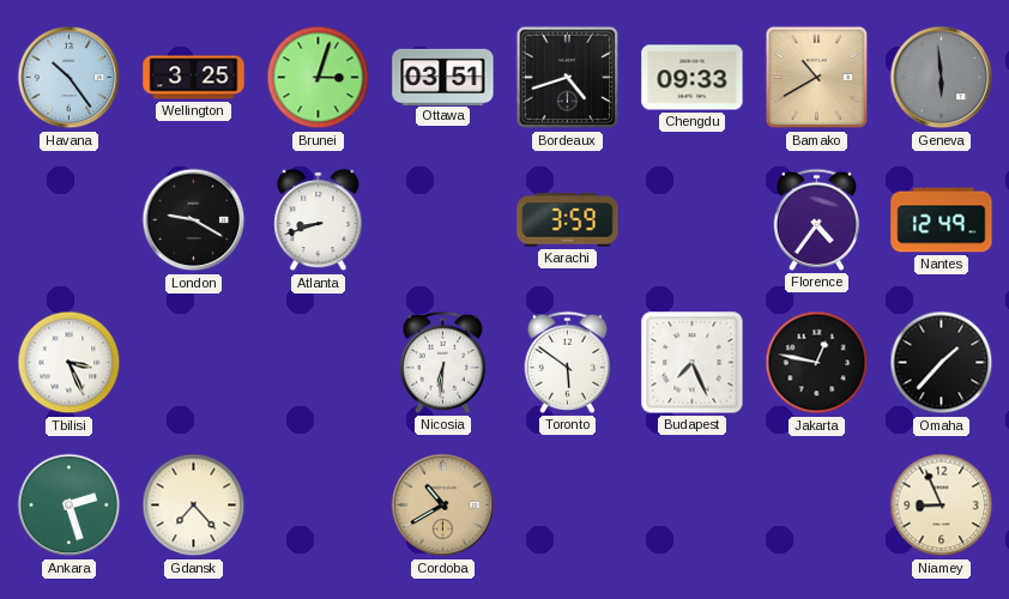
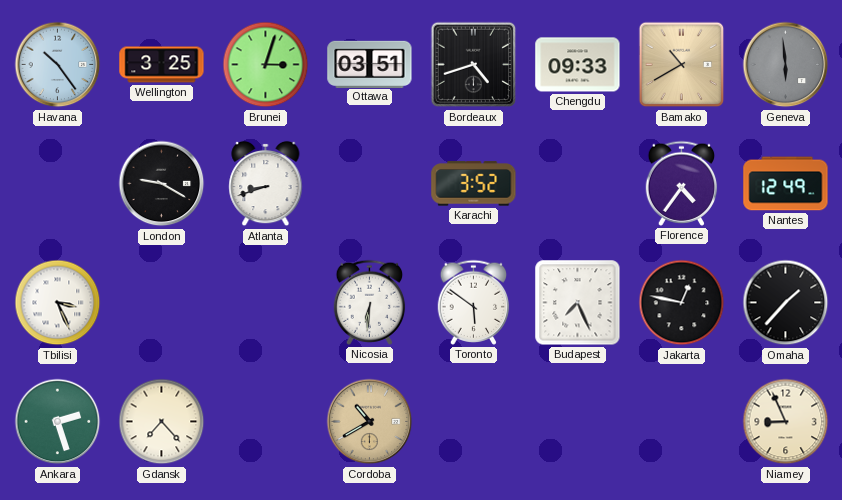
Karachi: 3:59 -> 3:52 (474, 184)
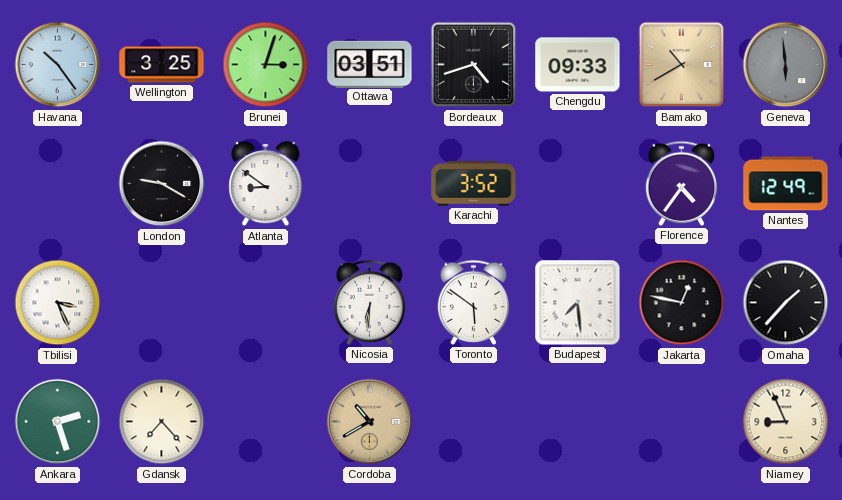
Atlanta: 8:42 -> 8:51 (266, 184)
Budapest: 7:26 -> 7:29 (578, 303)
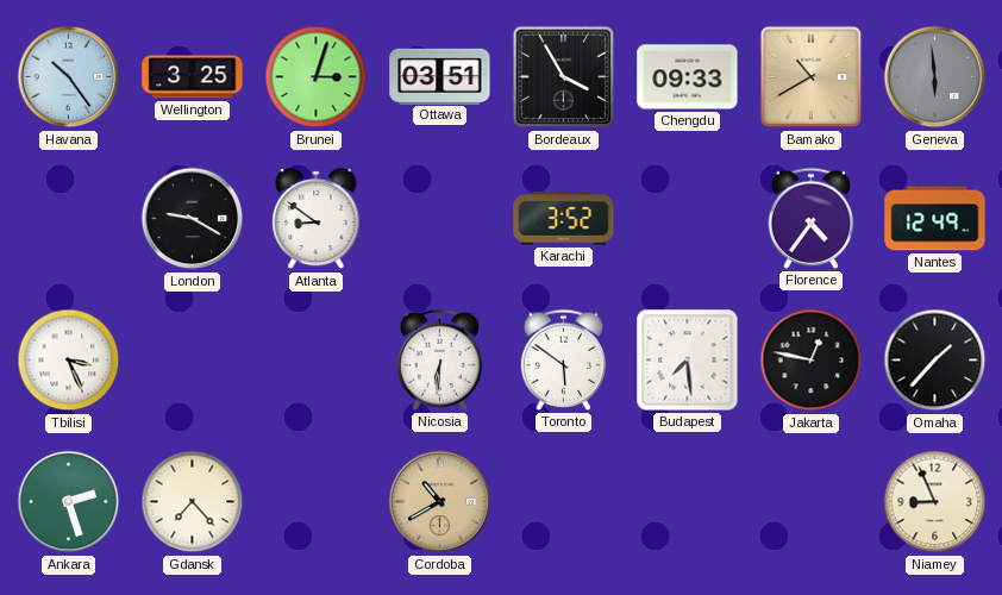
Bordeaux: 4:42 -> 3:55 (564, 77)
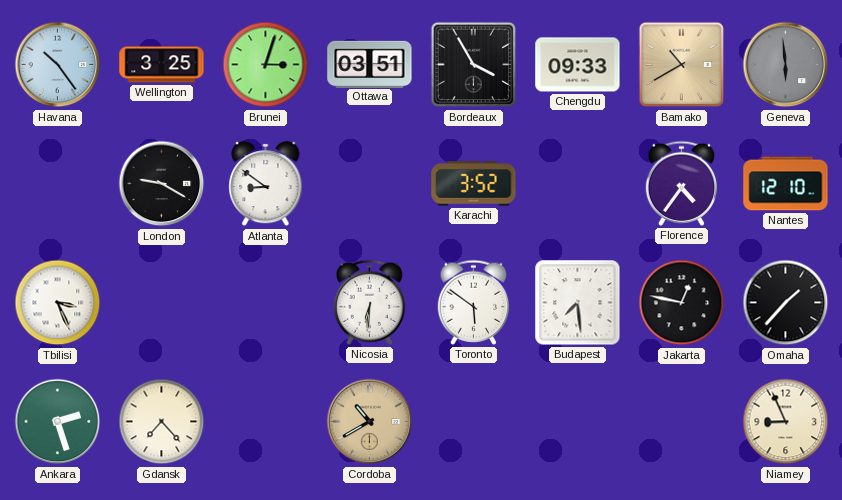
Nantes: 12:49 -> 12:10 (786, 184)
